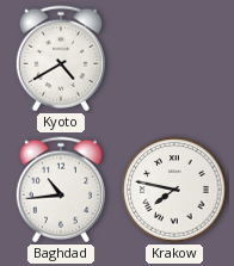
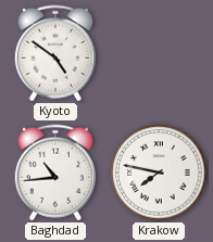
Kyoto: 4:40 -> 4:51 (55, 53)
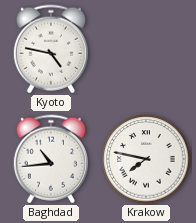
Kyoto: 4:51 -> 4:47 (51, 49)
